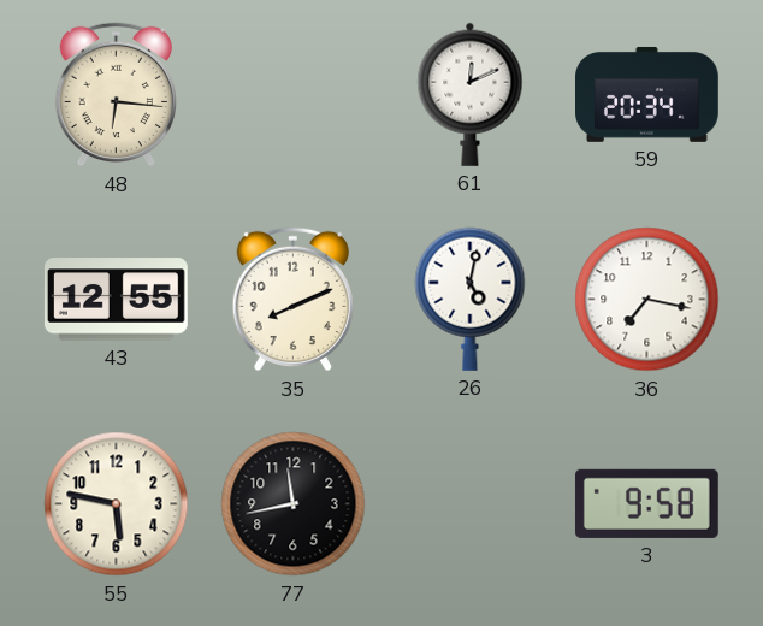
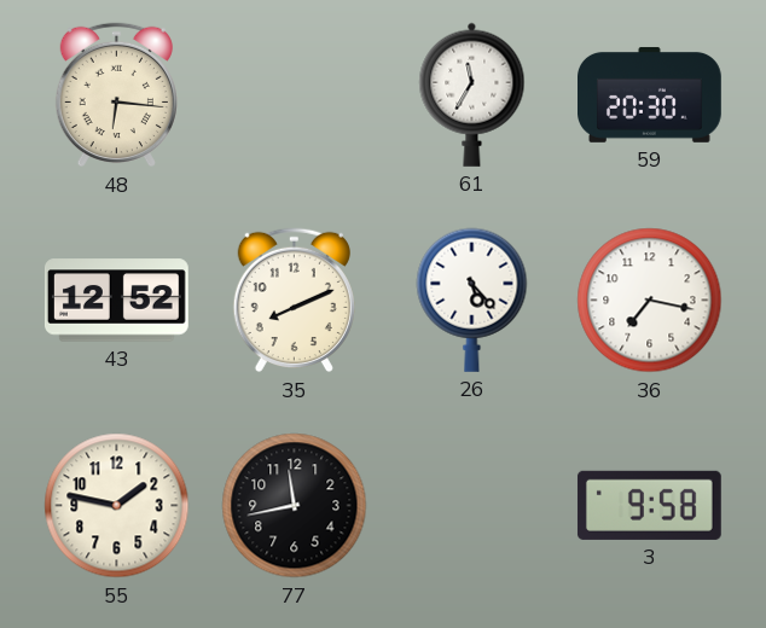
61: 12:11 -> 11:35 (472, 94)
59: 20:34 -> 20:30 (650, 94)
43: 12:55 -> 12:52 (116, 301)
26: 5:02 -> 5:23 (472, 300)
55: 5:47 -> 1:47 (117, 506)
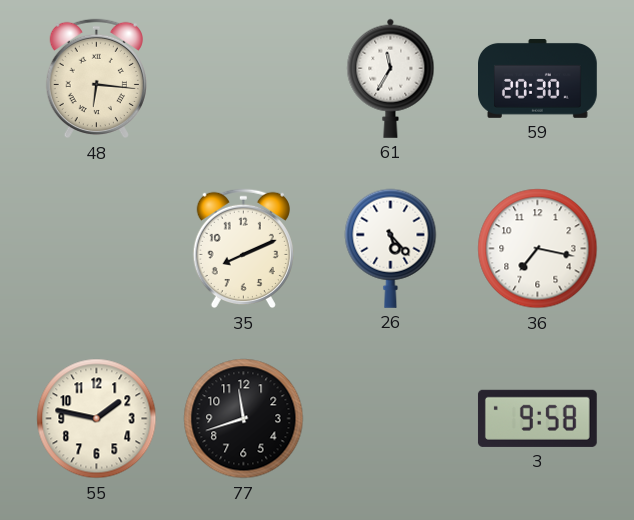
43: 12:52 -> none (116, 301)
77: 11:43 -> 11:42 (244, 419)
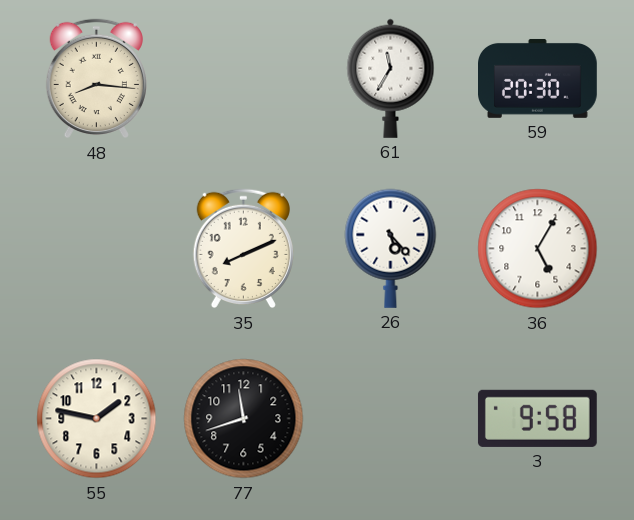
48: 6:16 -> 8:16 (96, 79)
36: 7:17 -> 5:05 (538, 249)
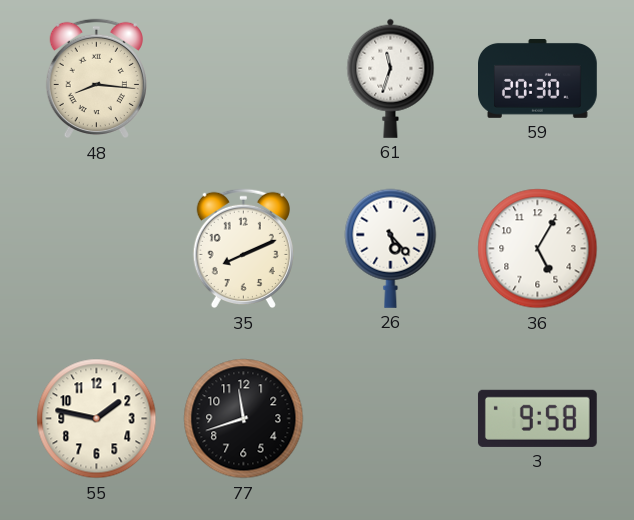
61: 11:35 -> 11:33 (391, 78)
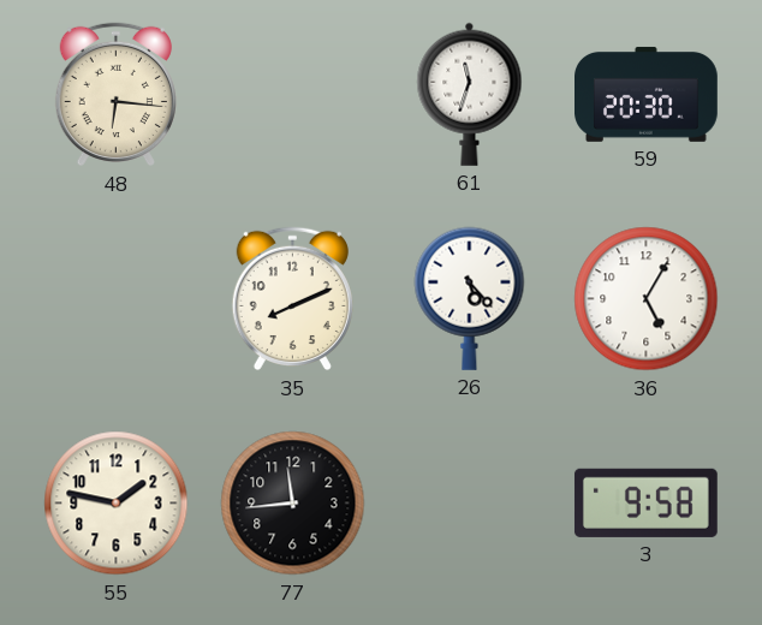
48: 8:16 -> 6:16 (115, 95)
77: 11:42 -> 11:44 (293, 504)
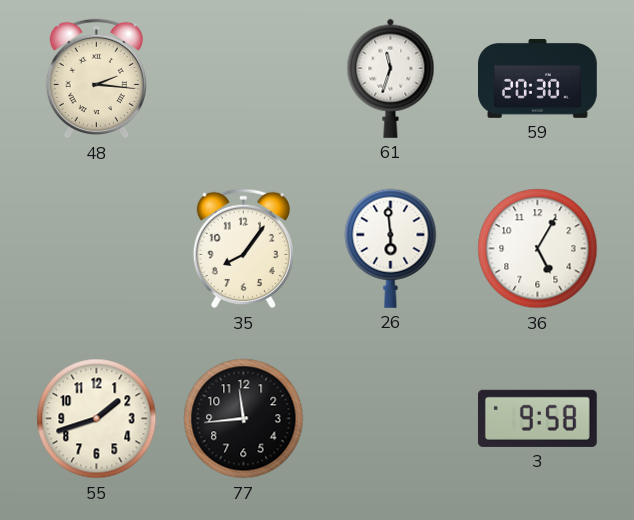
48: 6:16 -> 2:16 (96, 79)
35: 8:11 -> 8:06 (243, 249)
26: 5:23 -> 5:59 (391, 248)
55: 1:47 -> 1:42 (97, 419)
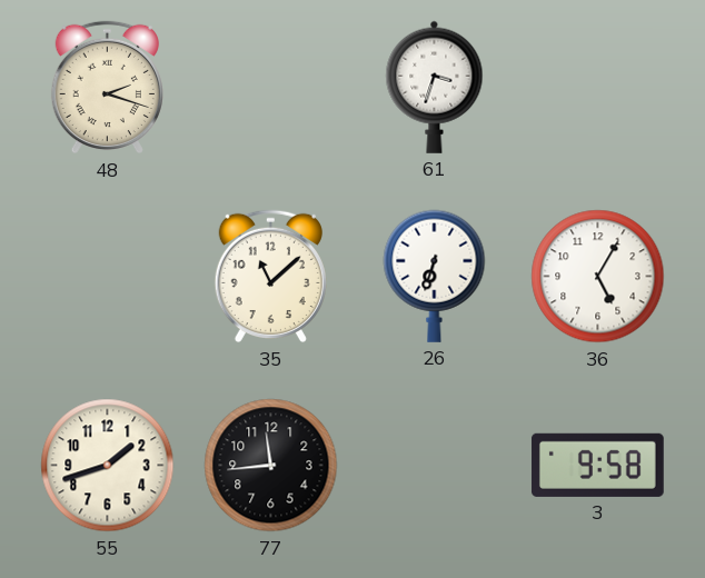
48: 2:16 -> 2:18 (107, 88)
61: 11:33 -> 3:33 (435, 87)
59: 20:30 -> none (538, 78)
35: 8:06 -> 11:08 (270, 277)
26: 5:59 -> 6:33 (435, 276)
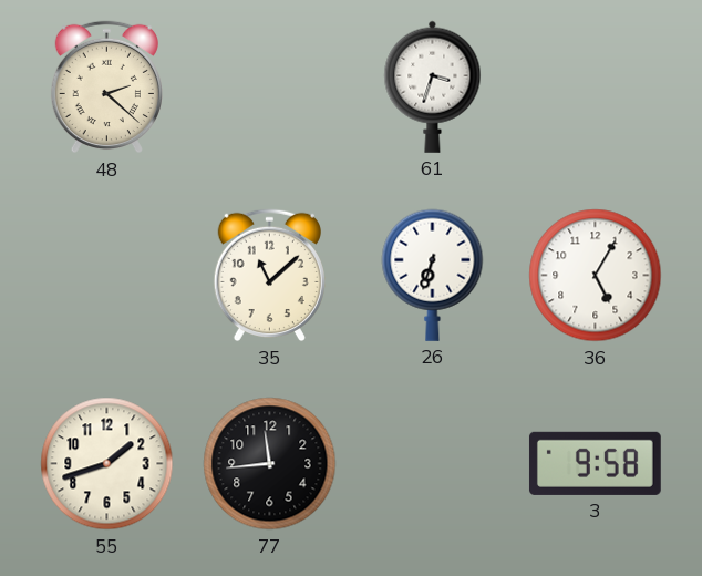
48: 2:18 -> 2:22 (106, 88)
